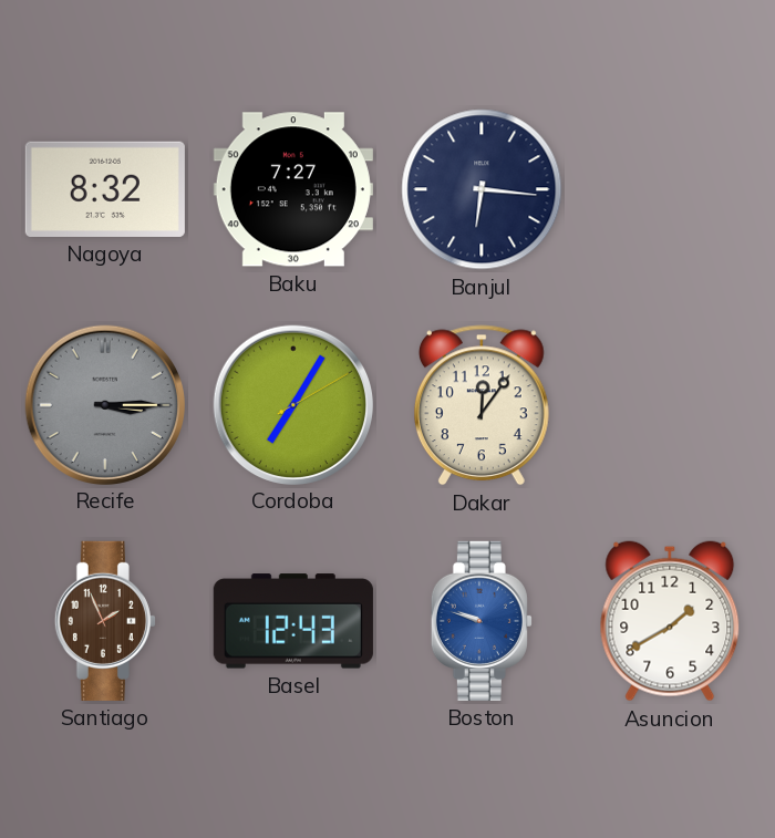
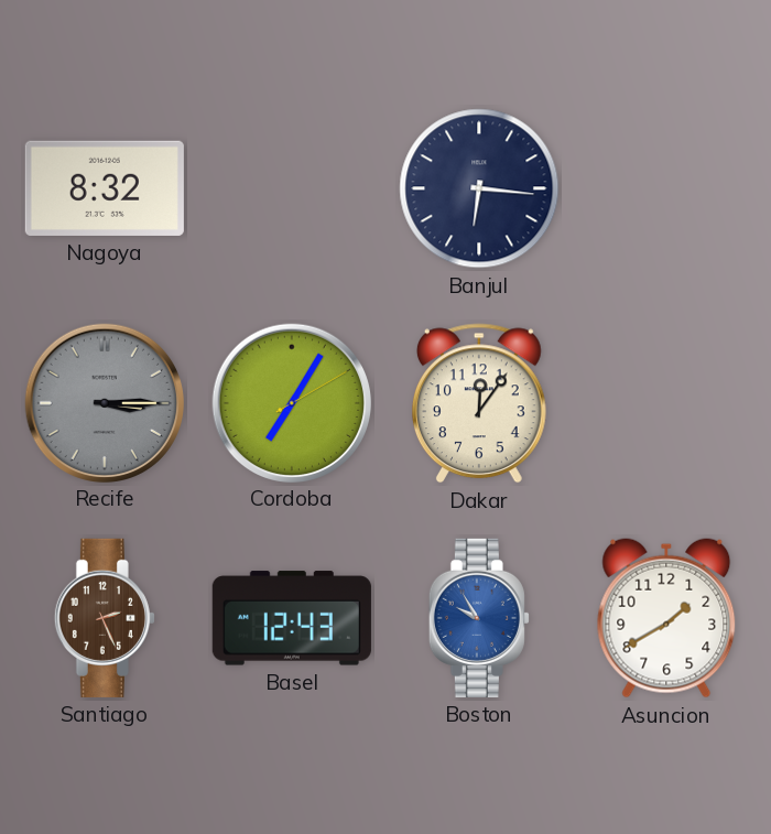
Baku: 7:27 -> none (293, 189)
Santiago: 1:56 -> 2:26 (105, 618)
Boston: 9:48 -> 9:55 (479, 618)
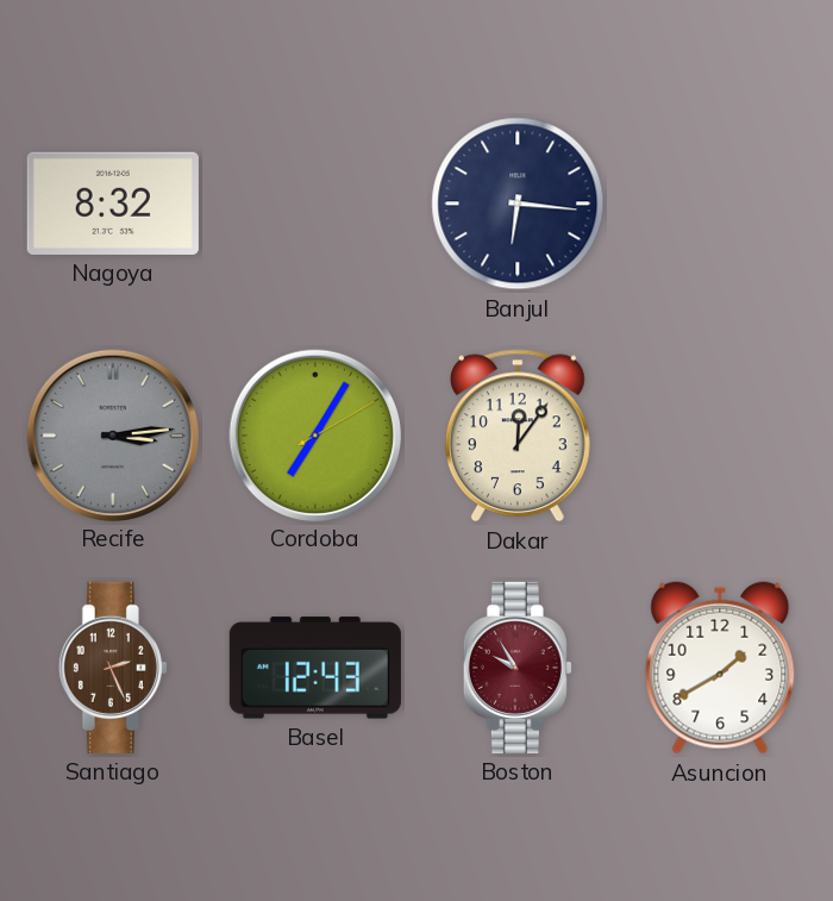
Recife: 3:15 -> 3:14 (112, 434)
Boston dial: blue -> burgundy (518, 668)
